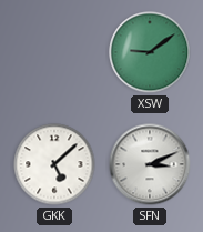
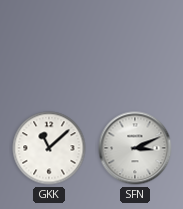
XSW: 9:09 -> none (150, 52)
GKK: 5:08 -> 11:08 (49, 148)
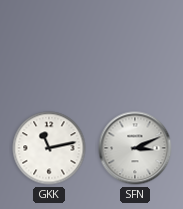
GKK: 11:08 -> 11:13 (49, 148)
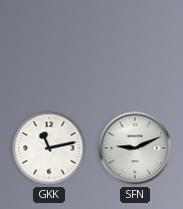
SFN: 3:11 -> 9:11 (135, 148)
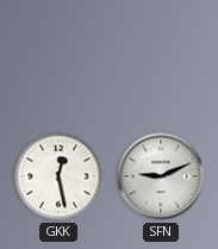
GKK: 11:13 -> 12:28 (58, 176)
